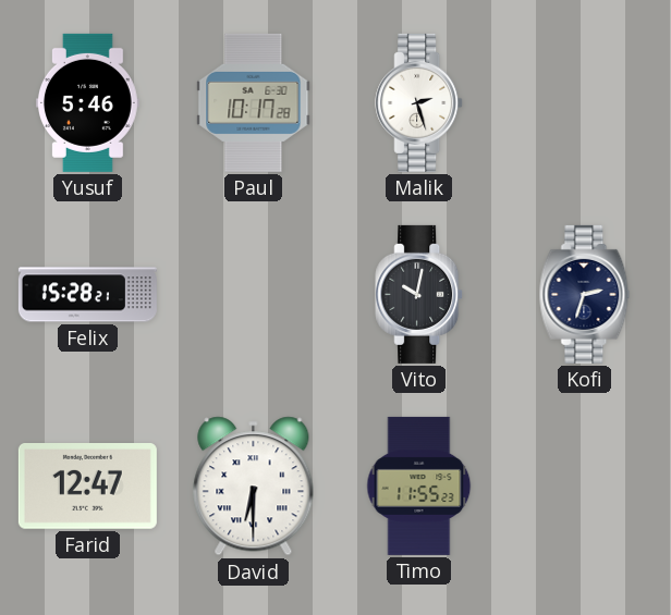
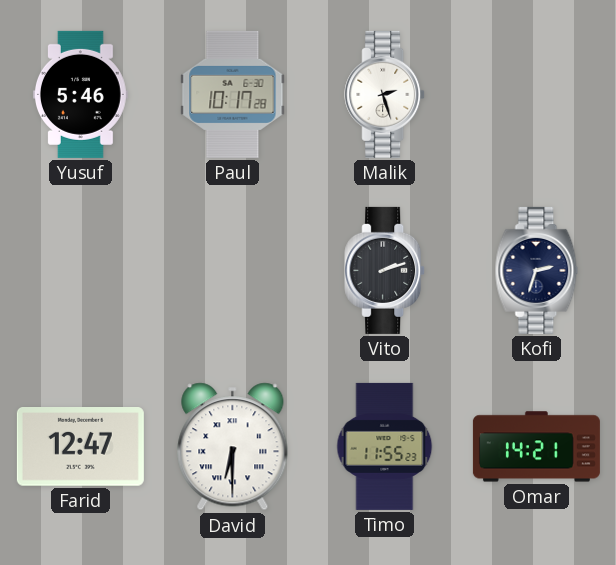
Felix: 15:28 -> none (87, 295)
Vito: 10:02 -> 2:12 (385, 270)
Omar: none -> 14:21 (536, 447)
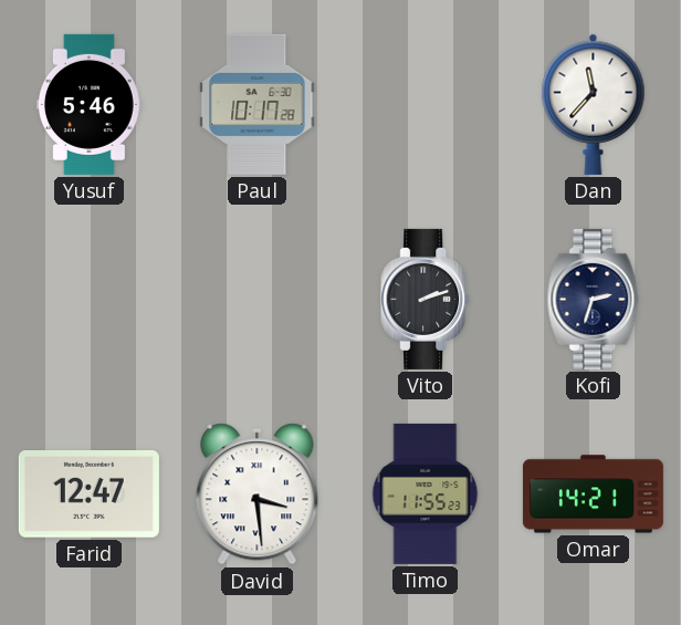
Malik: 2:27 -> none (385, 94)
Dan: none -> 11:37 (594, 104)
David: 6:30 -> 3:29 (258, 494)
